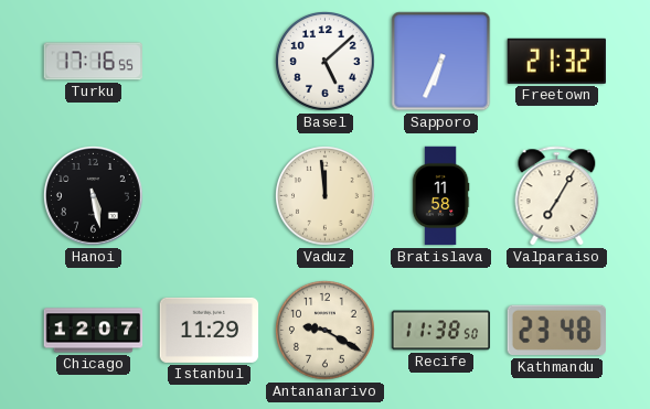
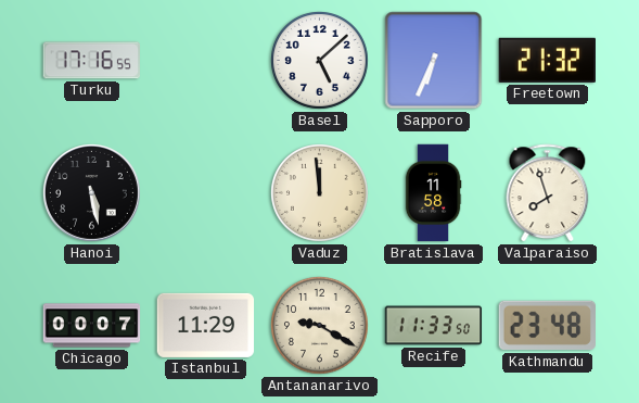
Valparaiso: 7:05 -> 7:57 (548, 193)
Chicago: 12:07 -> 00:07 (92, 326)
Recife: 11:38 -> 11:33 (434, 326)
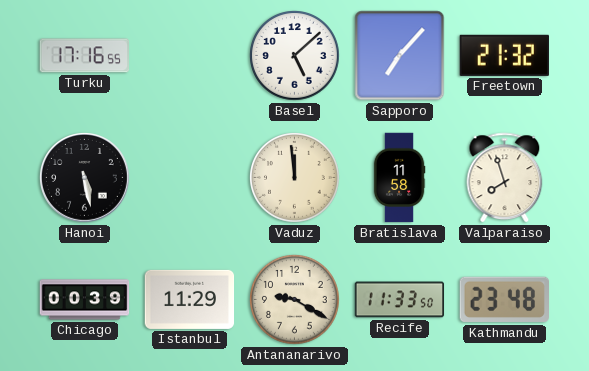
Sapporo: 6:34 -> 7:07 (400, 56)
Chicago: 00:07 -> 00:39 (85, 300)
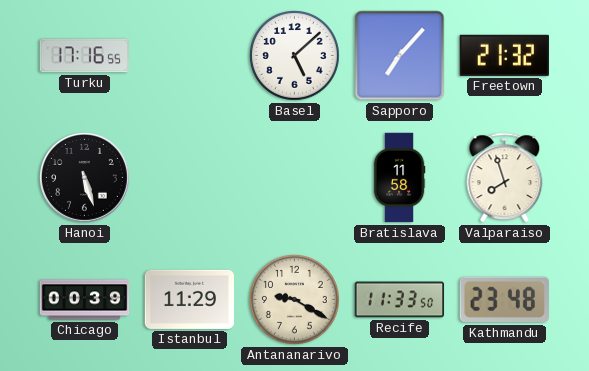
Hanoi: 5:28 -> 5:27 (85, 178)
Vaduz: 11:59 -> none (295, 178)
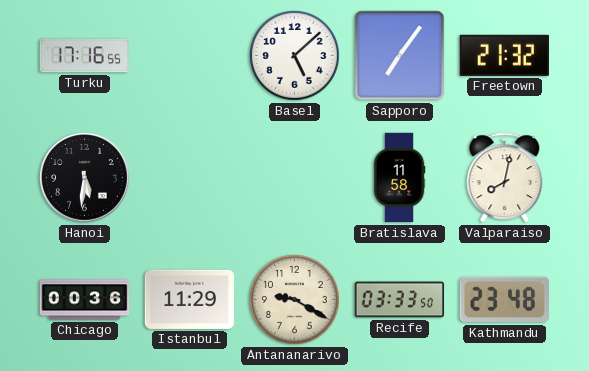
Sapporo: 7:07 -> 7:06 (400, 56)
Hanoi: 5:27 -> 5:31 (85, 178)
Valparaiso: 7:57 -> 8:02 (505, 178)
Chicago: 00:39 -> 00:36 (85, 300)
Recife: 11:33 -> 03:33 (400, 300)
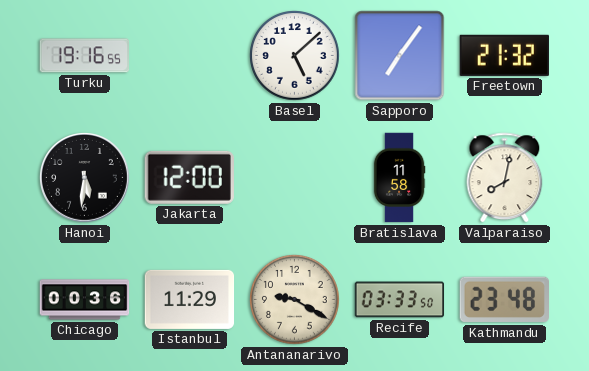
Turku: 17:16 -> 19:16 (84, 56)
Jakarta: none -> 12:00 (189, 177)
